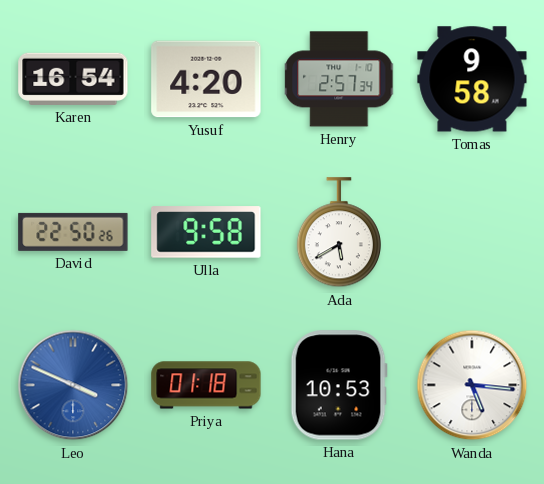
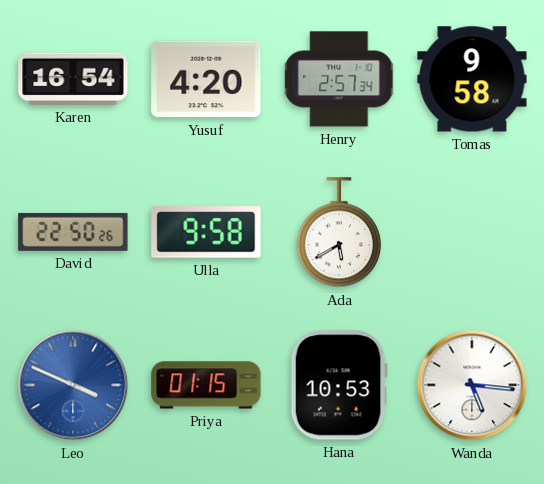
Priya: 01:18 -> 01:15 (206, 385)
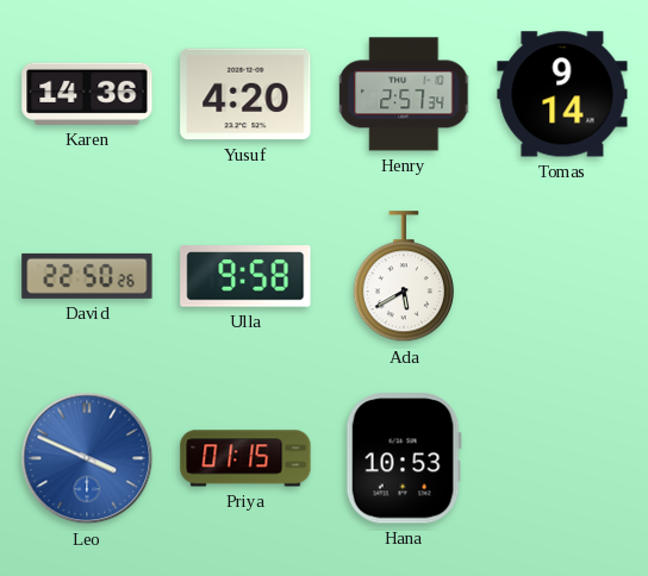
Karen: 16:54 -> 14:36 (87, 94)
Tomas: 9:58 -> 9:14 (562, 94)
Wanda: 5:16 -> none (472, 385)
